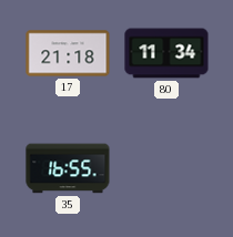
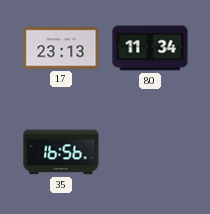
17: 21:18 -> 23:13 (61, 48)
35: 16:55 -> 16:56 (61, 152)
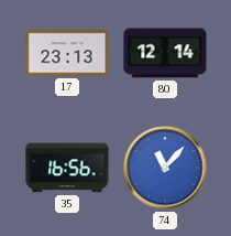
80: 11:34 -> 12:14 (165, 53)
74: none -> 11:07 (165, 168)
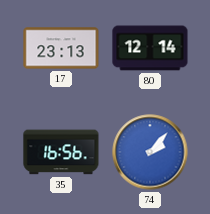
74: 11:07 -> 2:07 (150, 152)
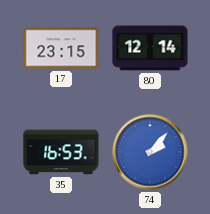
17: 23:13 -> 23:15 (61, 48)
35: 16:56 -> 16:53 (61, 152)
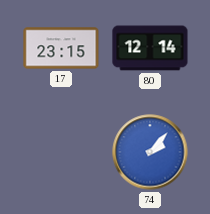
35: 16:53 -> none (61, 152)
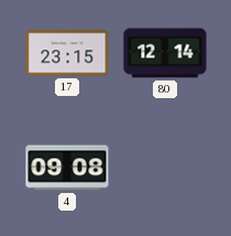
4: none -> 09:08 (67, 168)
74: 2:07 -> none (150, 152)
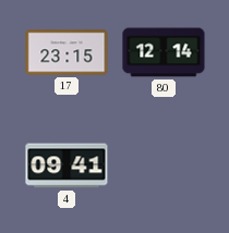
4: 09:08 -> 09:41 (67, 165)
